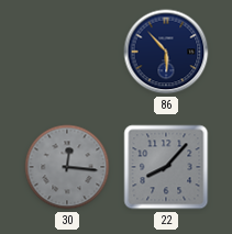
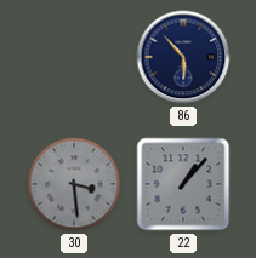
30: 12:16 -> 3:29 (74, 184)
22: 8:07 -> 1:07 (183, 184)
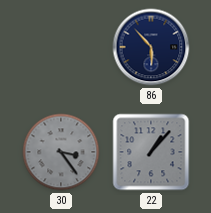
30: 3:29 -> 3:24 (61, 152)
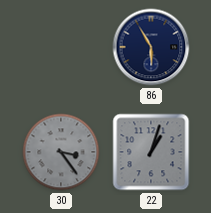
86: 5:53 -> 5:55 (151, 47)
22: 1:07 -> 1:03 (151, 152)
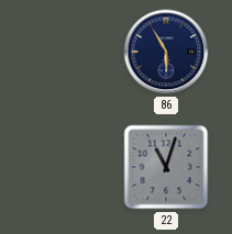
30: 3:24 -> none (61, 152)
22: 1:03 -> 11:03 (166, 167)
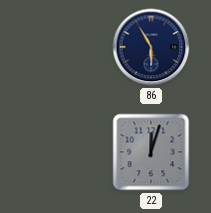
22: 11:03 -> 12:03 (151, 152)
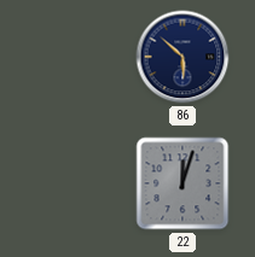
86: 5:55 -> 5:52 (182, 57)
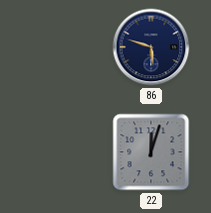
86: 5:52 -> 5:48 (151, 47)
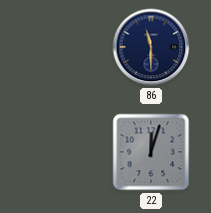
86: 5:48 -> 11:30 (151, 47)
